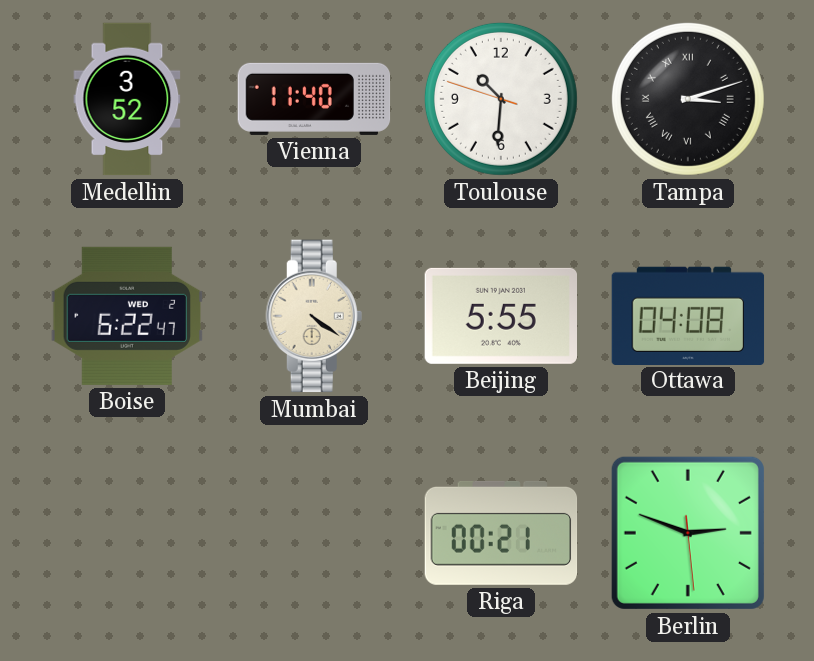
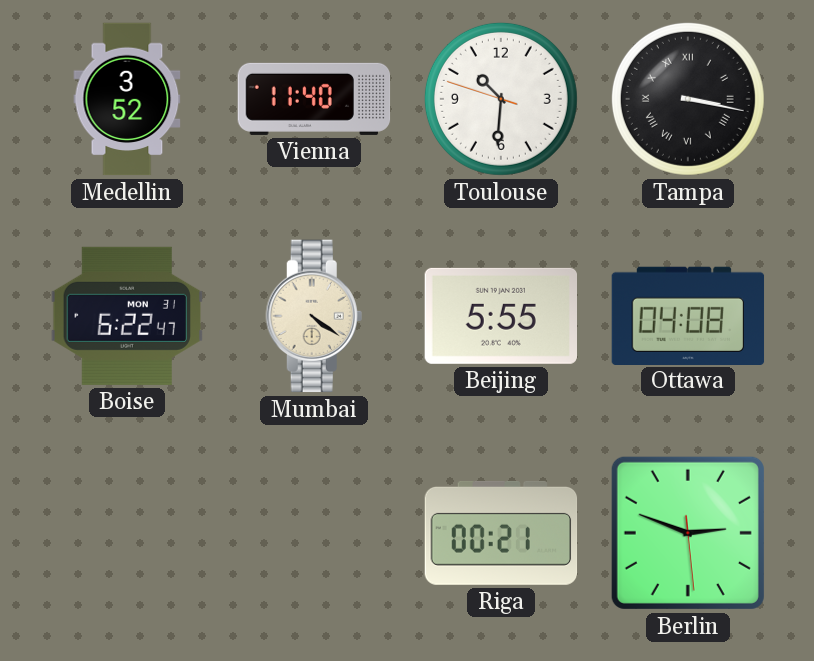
Tampa: 3:12 -> 3:17 (688, 99)
Boise date: WED 2 -> MON 31 (126, 316)
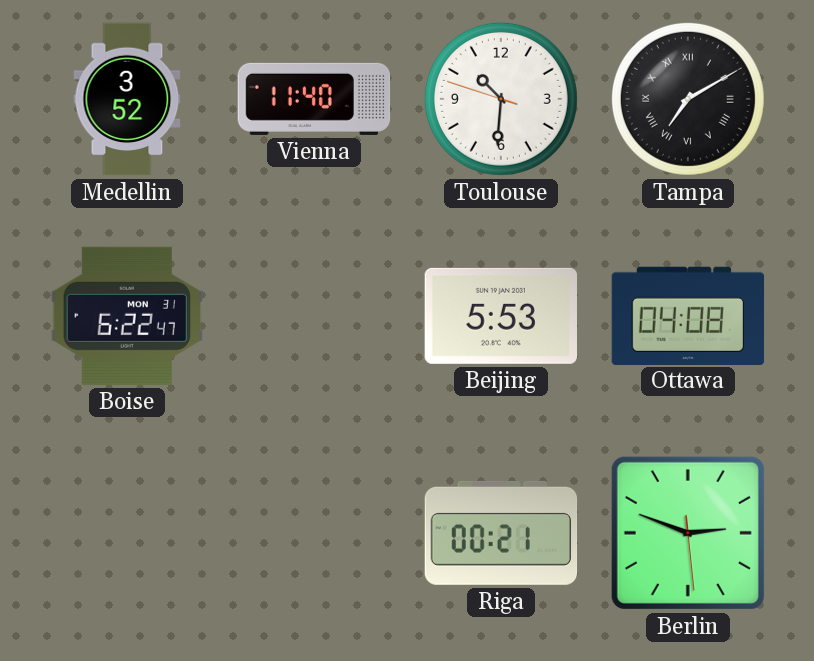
Tampa: 3:17 -> 7:10 (688, 99)
Mumbai: 4:21 -> none (314, 316)
Beijing: 5:55 -> 5:53 (500, 316)
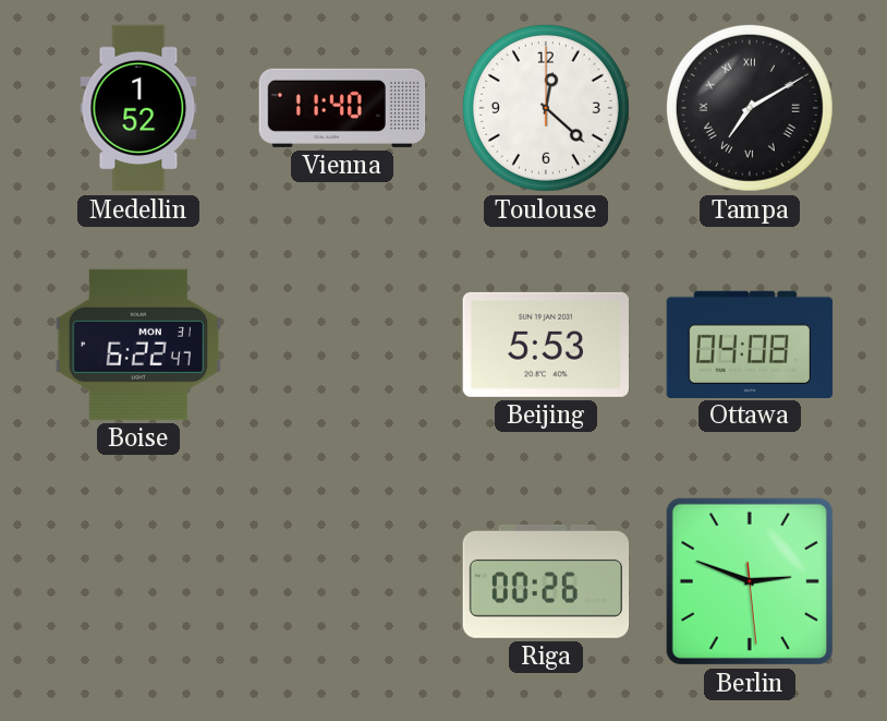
Medellin: 3:52 -> 1:52 (138, 108)
Toulouse: 10:30 -> 12:22 (546, 108)
Riga: 00:21 -> 00:26 (546, 581)
